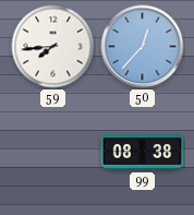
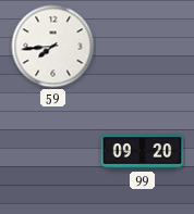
50: 12:37 -> none (143, 47)
99: 08:38 -> 09:20 (143, 152)
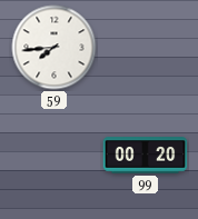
99: 09:20 -> 00:20 (146, 156)
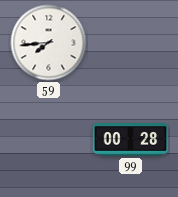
99: 00:20 -> 00:28 (131, 140)
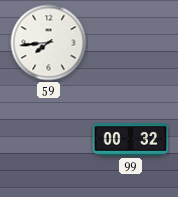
99: 00:28 -> 00:32 (131, 140)
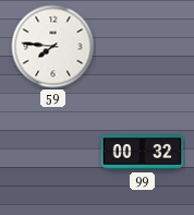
59: 7:44 -> 7:46 (53, 47)
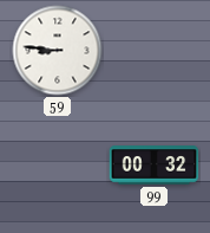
59: 7:46 -> 8:46 (58, 51)
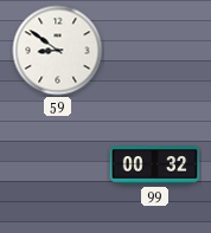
59: 8:46 -> 8:51 (58, 51)
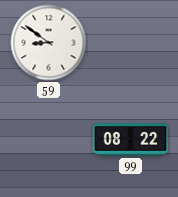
99: 00:32 -> 08:22 (131, 140)
